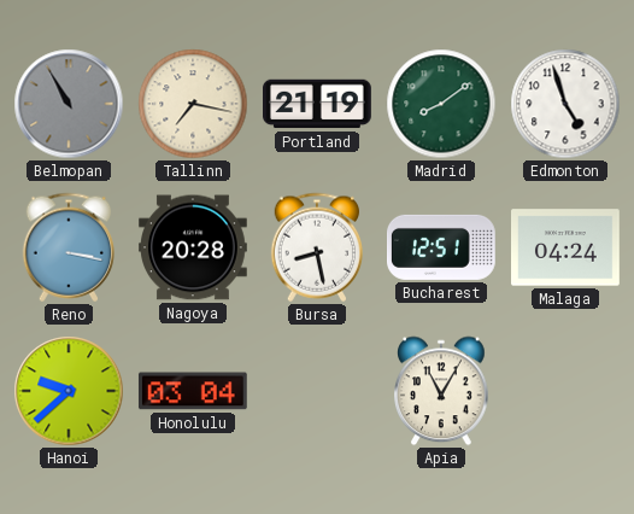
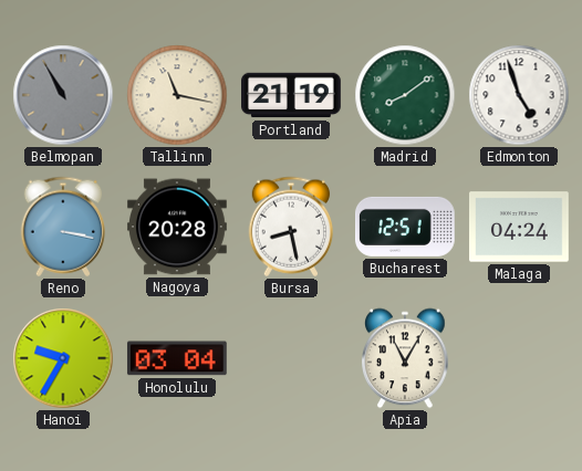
Tallinn: 7:17 -> 11:17 (177, 95)
Hanoi: 9:38 -> 9:35 (63, 358)
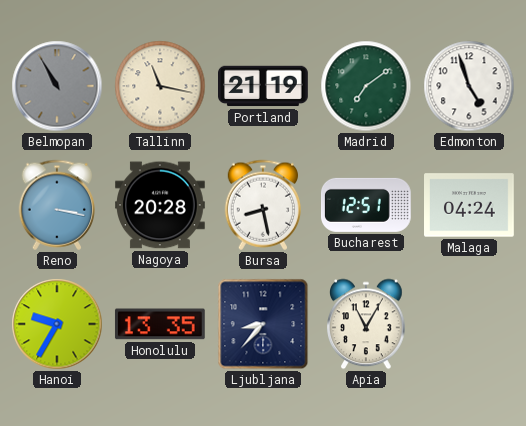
Madrid: 8:09 -> 7:09 (366, 86)
Honolulu: 03:04 -> 13:35 (160, 324)
Ljubljana: none -> 8:37 (263, 324)
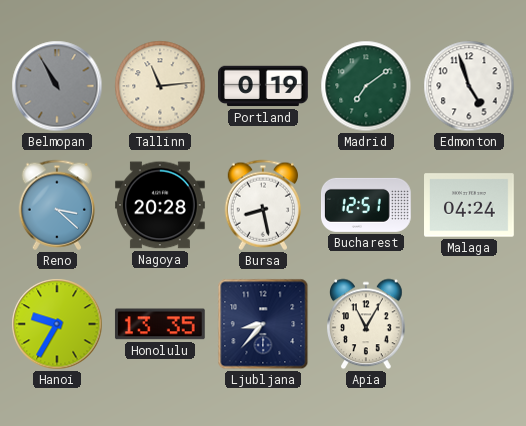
Tallinn: 11:17 -> 11:14 (160, 86)
Portland: 21:19 -> 0:19 (264, 86)
Reno: 3:17 -> 3:22 (57, 205)
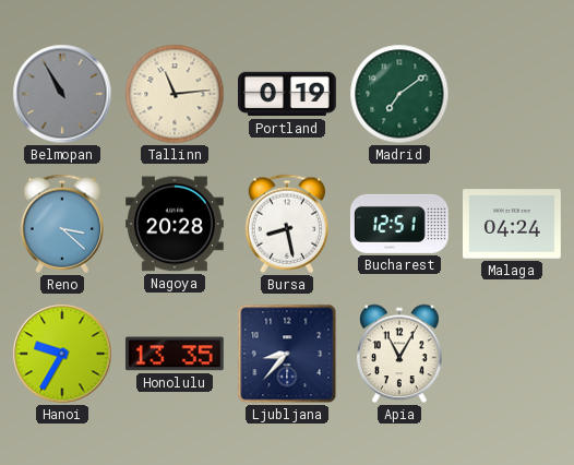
Edmonton: 4:57 -> none (469, 86)
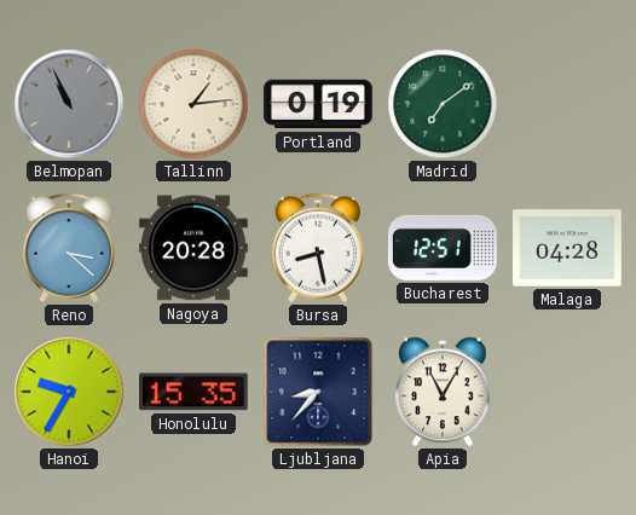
Belmopan: 10:55 -> 10:56 (69, 104)
Tallinn: 11:14 -> 1:14 (193, 104)
Malaga: 04:24 -> 04:28 (568, 248)
Honolulu: 13:35 -> 15:35 (193, 392)
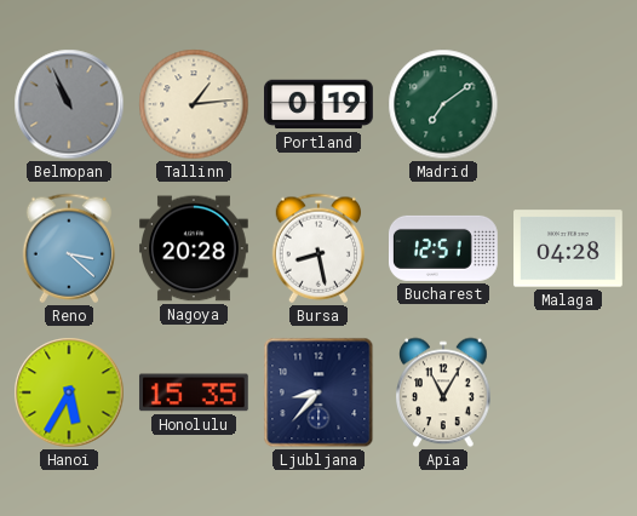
Hanoi: 9:35 -> 5:35 (69, 392)
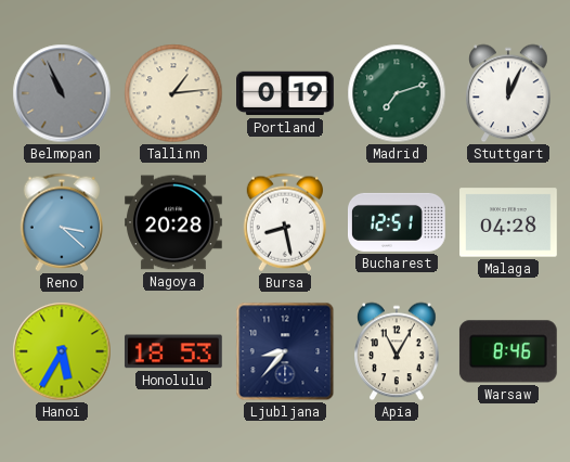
Madrid: 7:09 -> 7:12 (397, 93)
Stuttgart: none -> 12:04 (508, 93)
Honolulu: 15:35 -> 18:53 (173, 351)
Warsaw: none -> 8:46 (508, 351)
